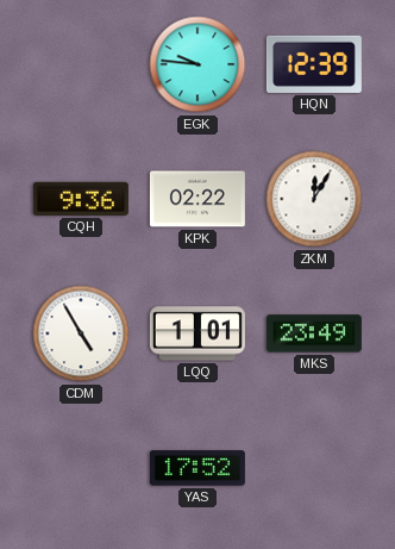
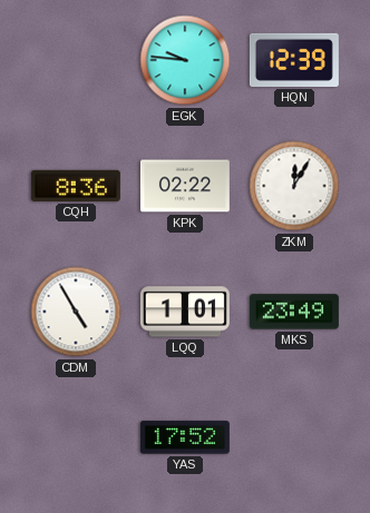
CQH: 9:36 -> 8:36 (76, 186)
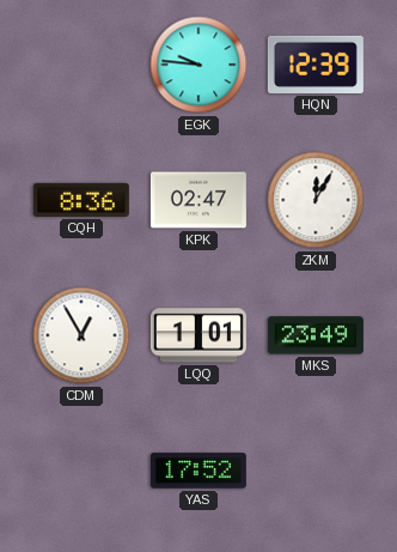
KPK: 02:22 -> 02:47 (198, 200)
CDM: 4:55 -> 12:55 (81, 335)
